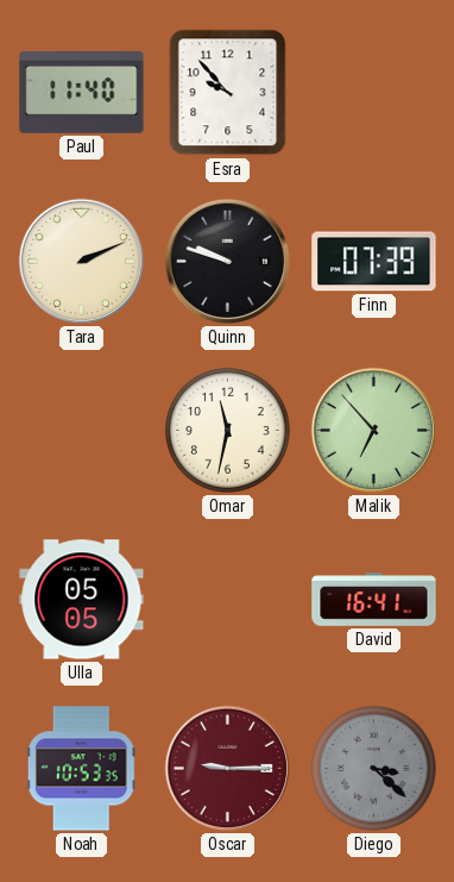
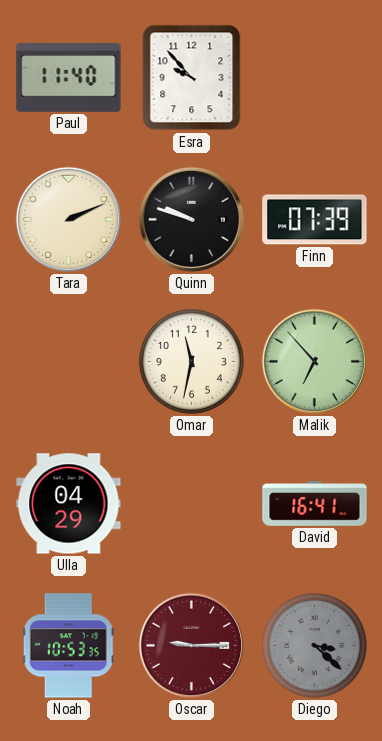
Ulla: 05:05 -> 04:29 (69, 504)
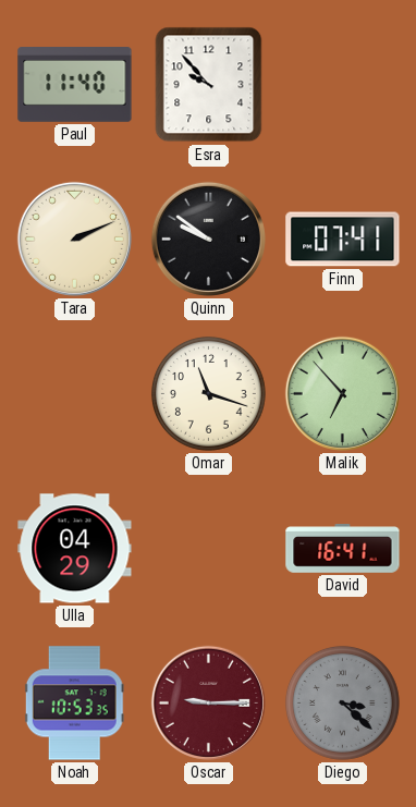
Quinn: 9:48 -> 9:51 (208, 239)
Finn: 07:39 -> 07:41 (343, 240)
Omar: 11:32 -> 11:18 (208, 393)
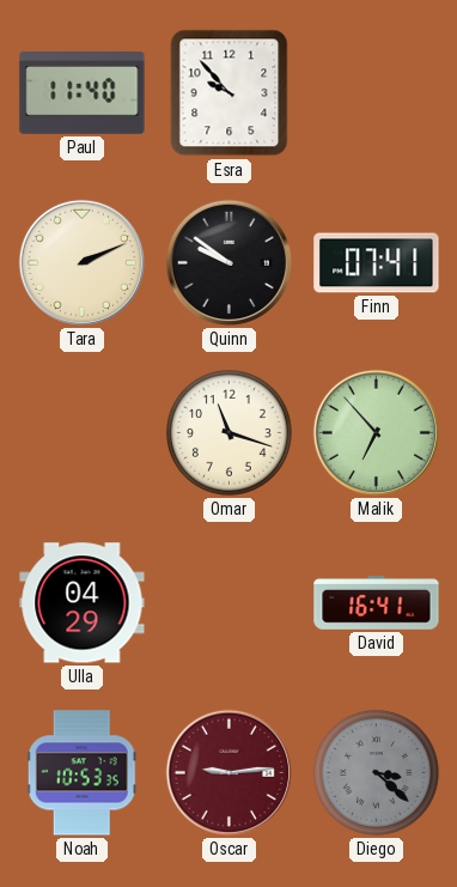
Oscar: 9:15 -> 9:14 (228, 772)
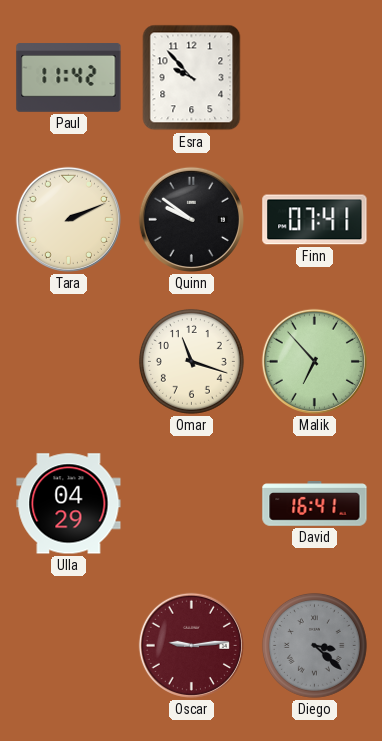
Paul: 11:40 -> 11:42 (69, 78)
Noah: 10:53 -> none (81, 773)
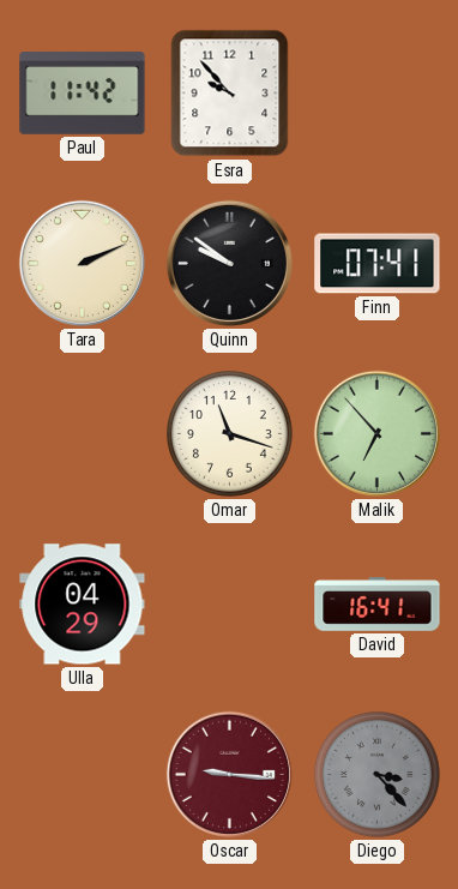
Oscar: 9:14 -> 9:16 (229, 774)
Diego: 3:22 -> 3:23 (376, 774)
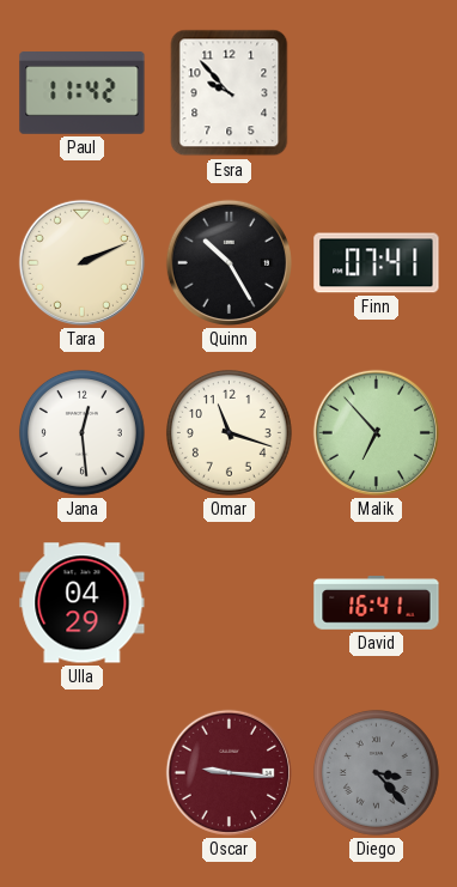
Quinn: 9:51 -> 10:25 (228, 262)
Jana: none -> 12:29 (81, 432)
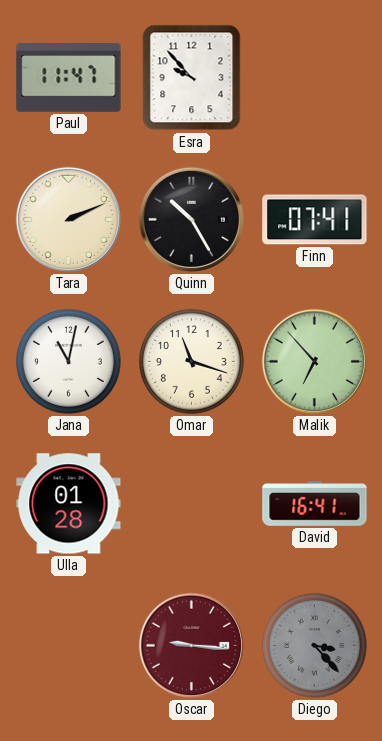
Paul: 11:42 -> 11:47 (69, 78)
Jana: 12:29 -> 11:02 (68, 361)
Ulla: 04:29 -> 01:28 (69, 504)
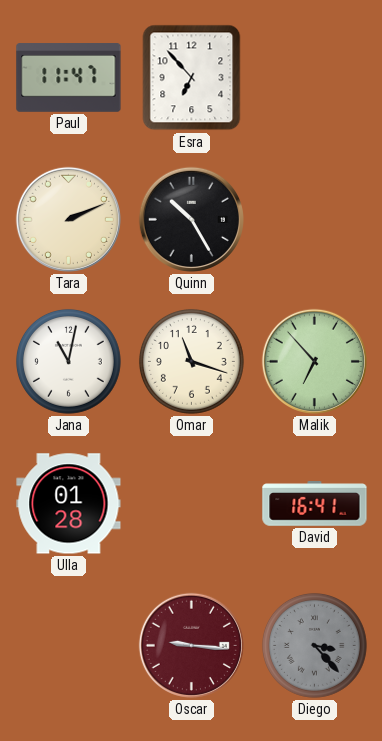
Esra: 9:53 -> 6:53 (192, 78)
Finn: 07:41 -> none (315, 220)
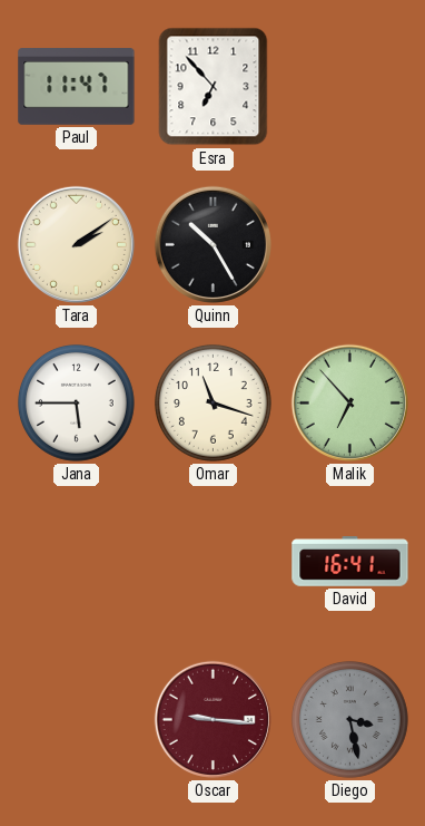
Tara: 2:11 -> 2:09 (76, 244)
Jana: 11:02 -> 5:45 (76, 402)
Ulla: 01:28 -> none (69, 504)
Diego: 3:23 -> 3:28 (349, 719)
